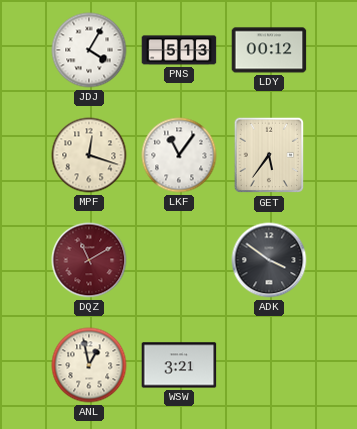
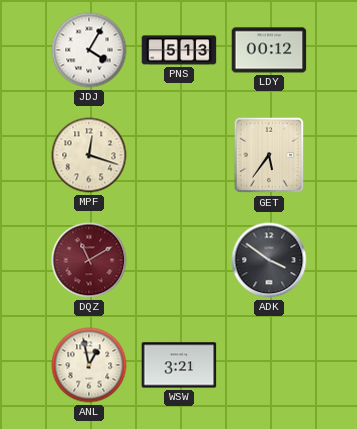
LKF: 11:06 -> none (179, 155)
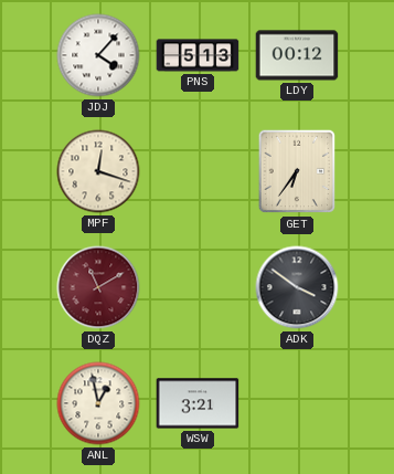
JDJ: 4:05 -> 4:07 (98, 55)
GET: 5:36 -> 6:36 (297, 171)
